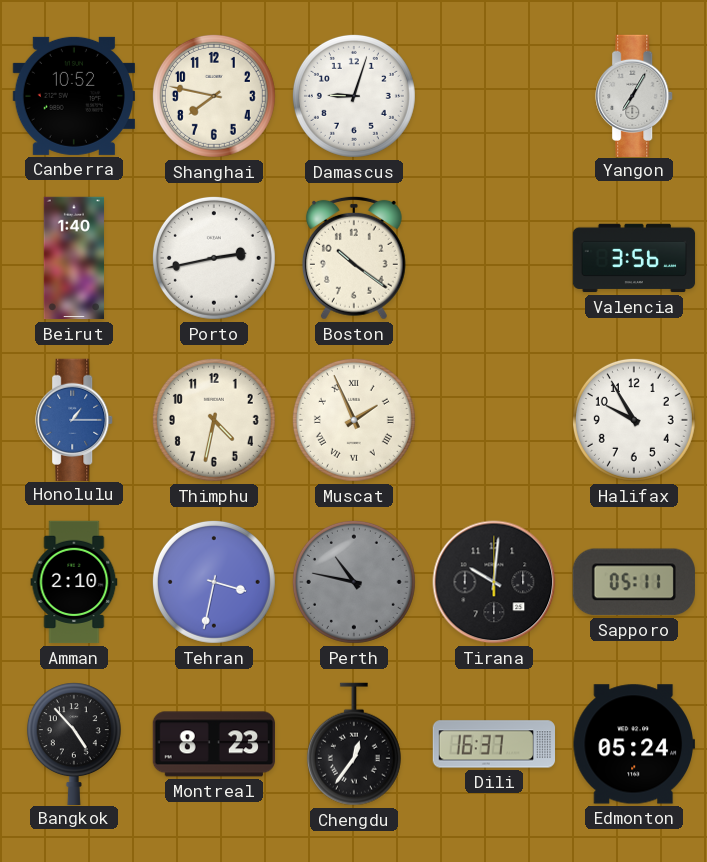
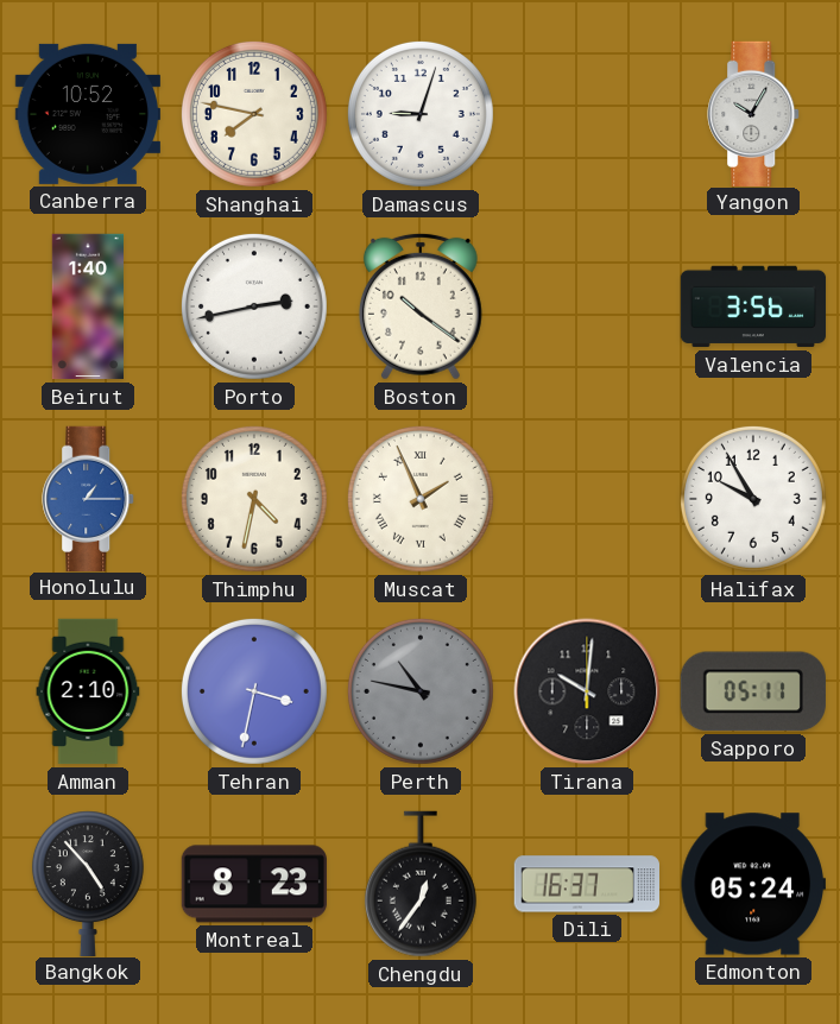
Yangon: 7:05 -> 10:05 (754, 113)
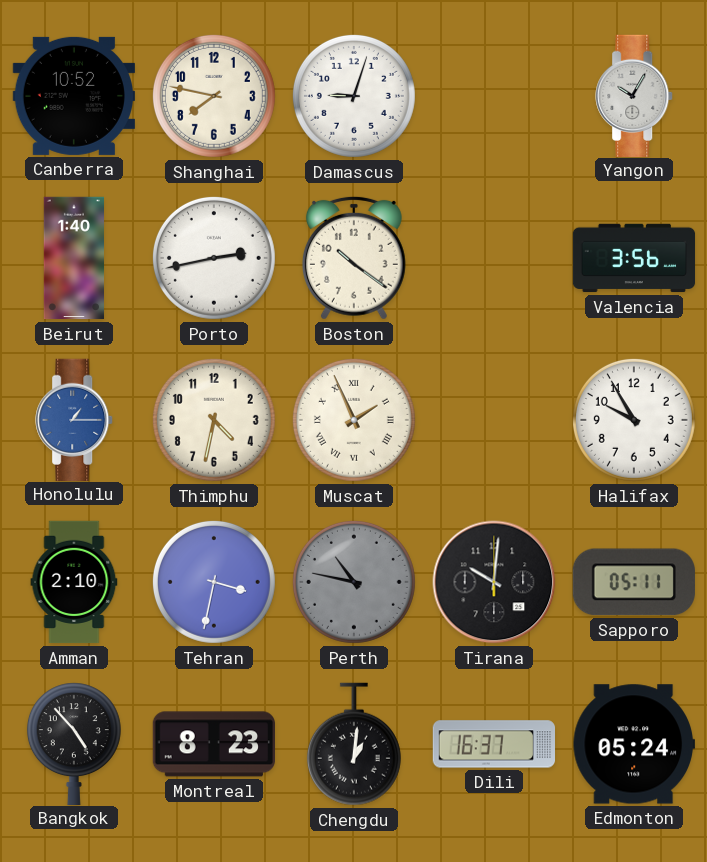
Chengdu: 12:36 -> 1:01 (354, 744)
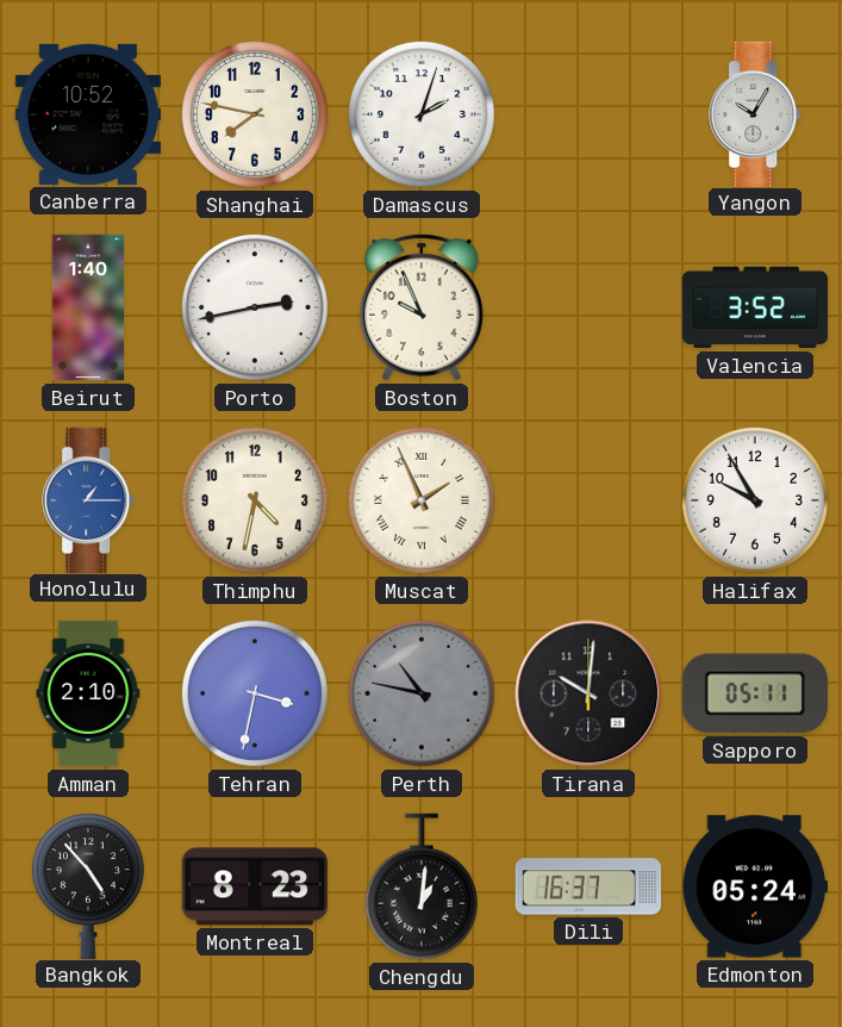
Damascus: 9:03 -> 2:03 (422, 114)
Boston: 10:21 -> 9:56 (422, 307)
Valencia: 3:56 -> 3:52 (755, 307)
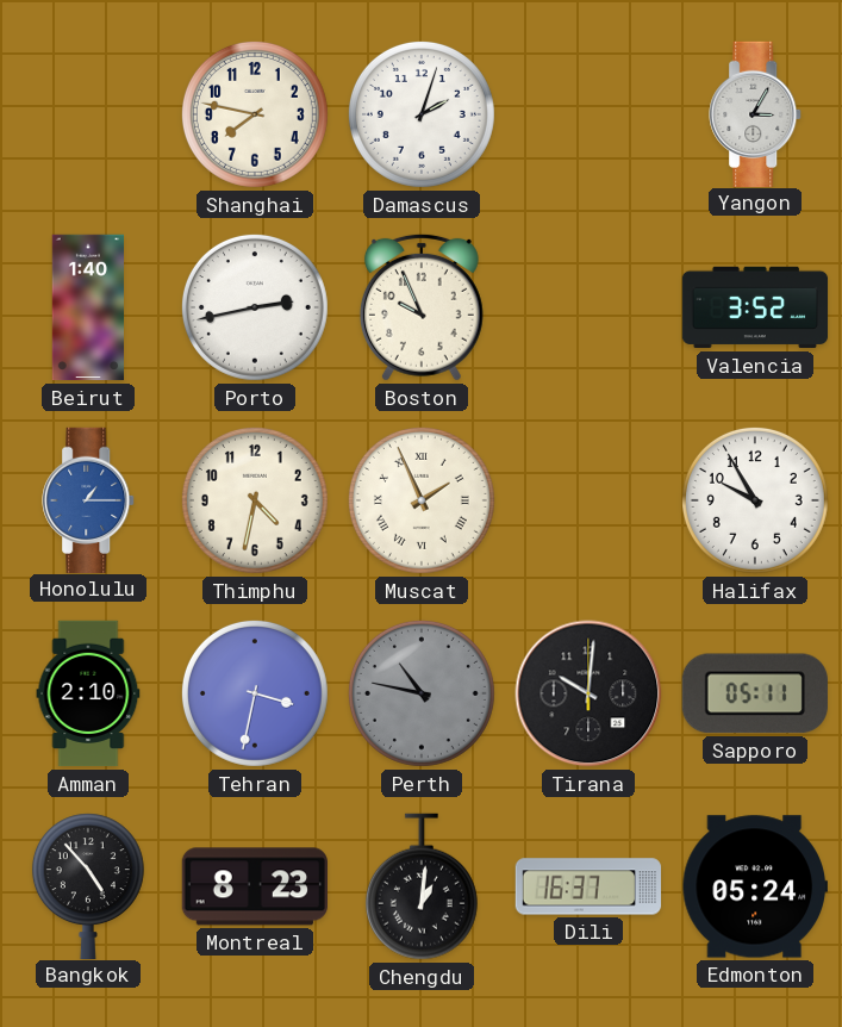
Canberra: 10:52 -> none (87, 114)
Yangon: 10:05 -> 3:05 (756, 113)
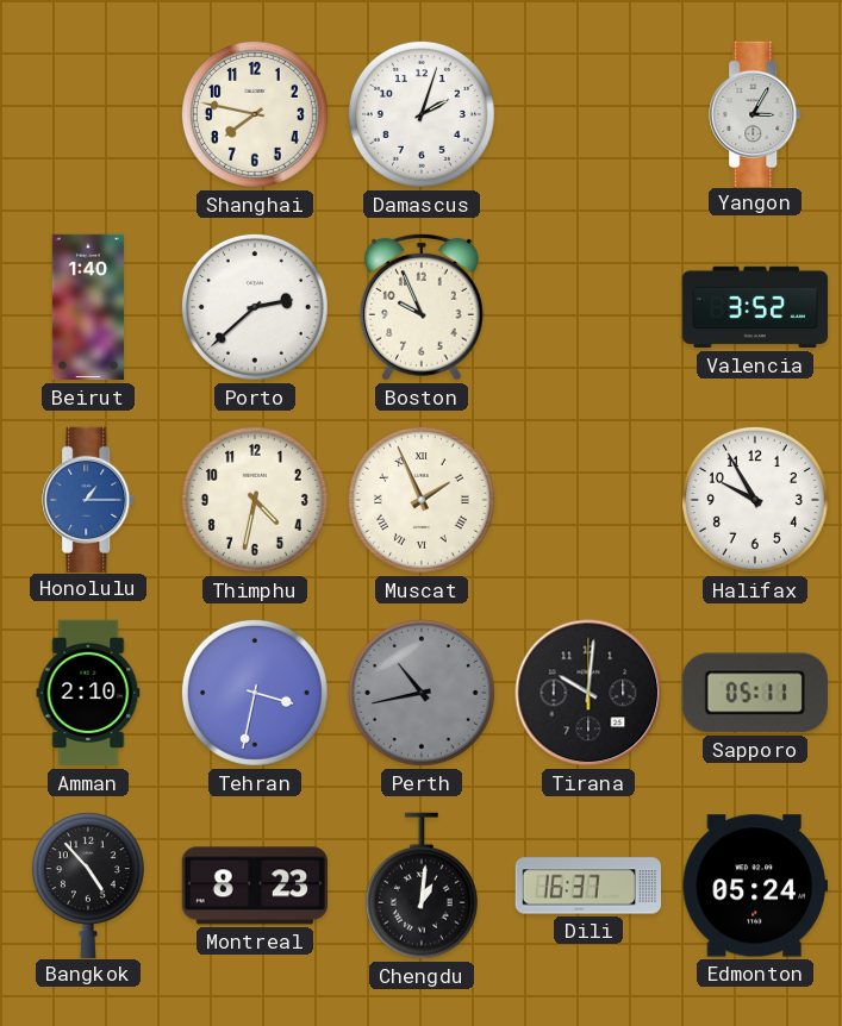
Porto: 2:43 -> 2:38 (255, 307)
Perth: 10:47 -> 10:43 (422, 693)
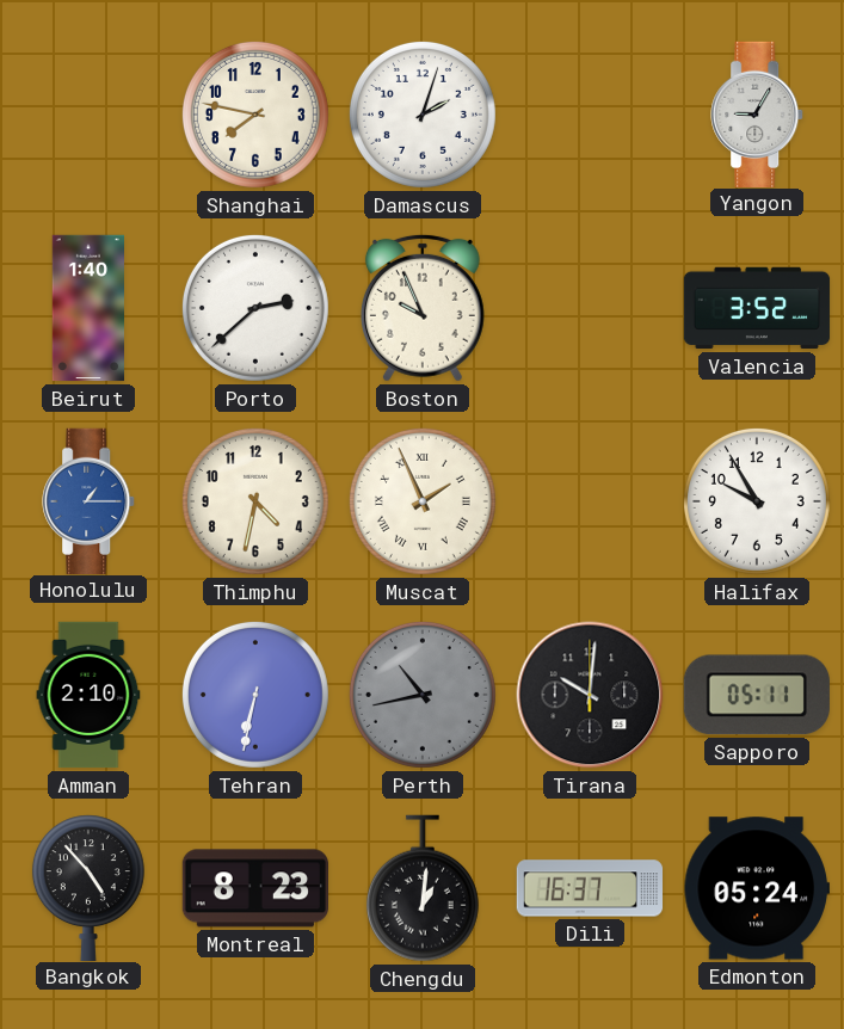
Yangon: 3:05 -> 9:05 (758, 113)
Tehran: 3:32 -> 6:32 (255, 695)
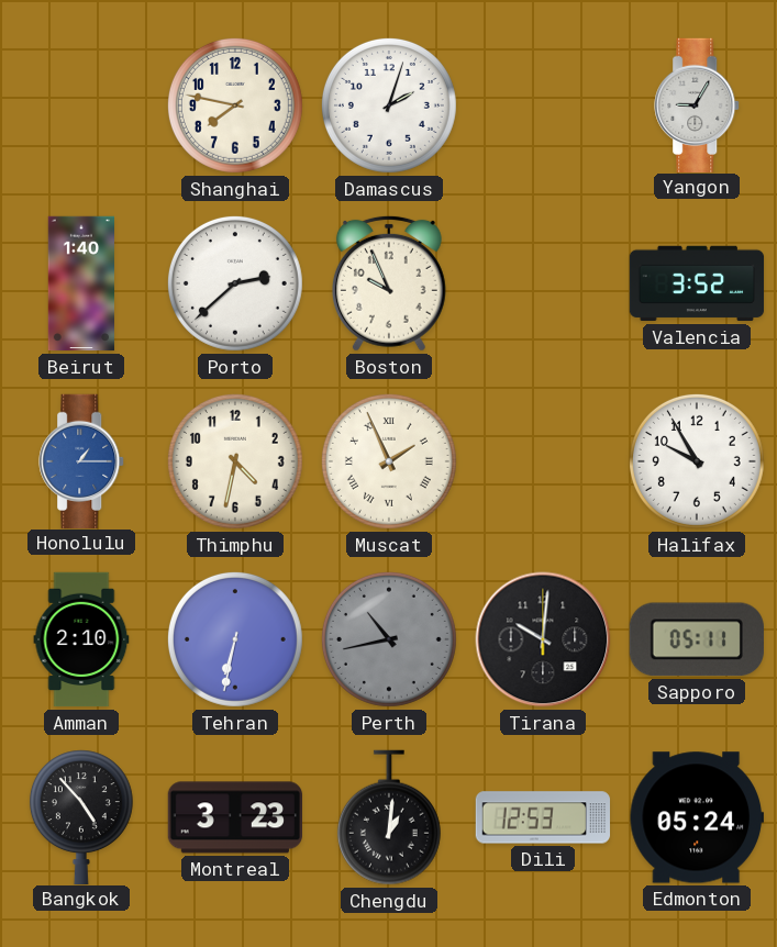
Montreal: 8:23 -> 3:23 (234, 817)
Dili: 16:37 -> 12:53 (543, 817)
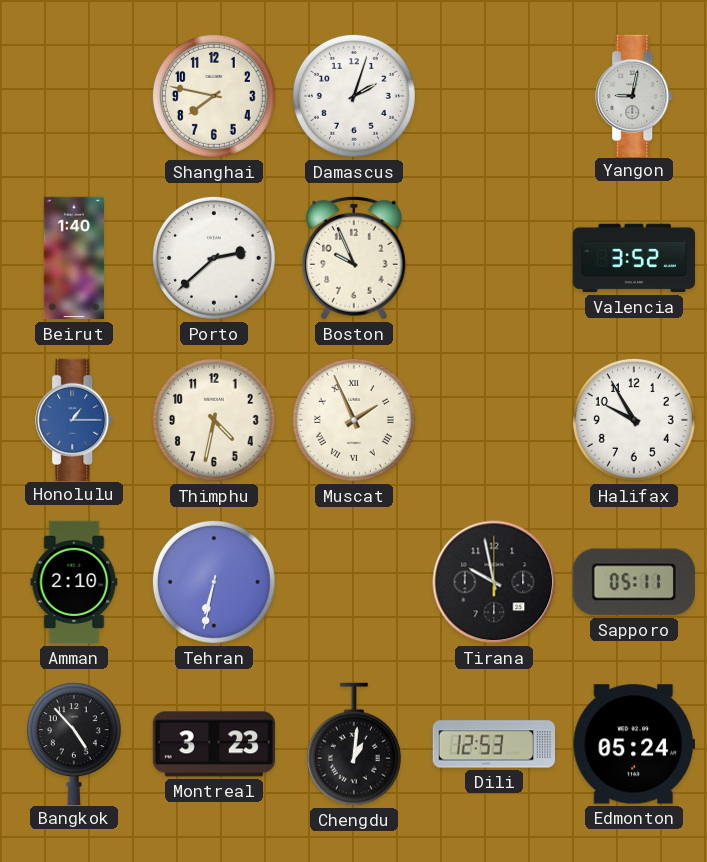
Yangon: 9:05 -> 9:02 (635, 95)
Perth: 10:43 -> none (389, 639)
Tirana: 10:01 -> 9:58 (494, 582)
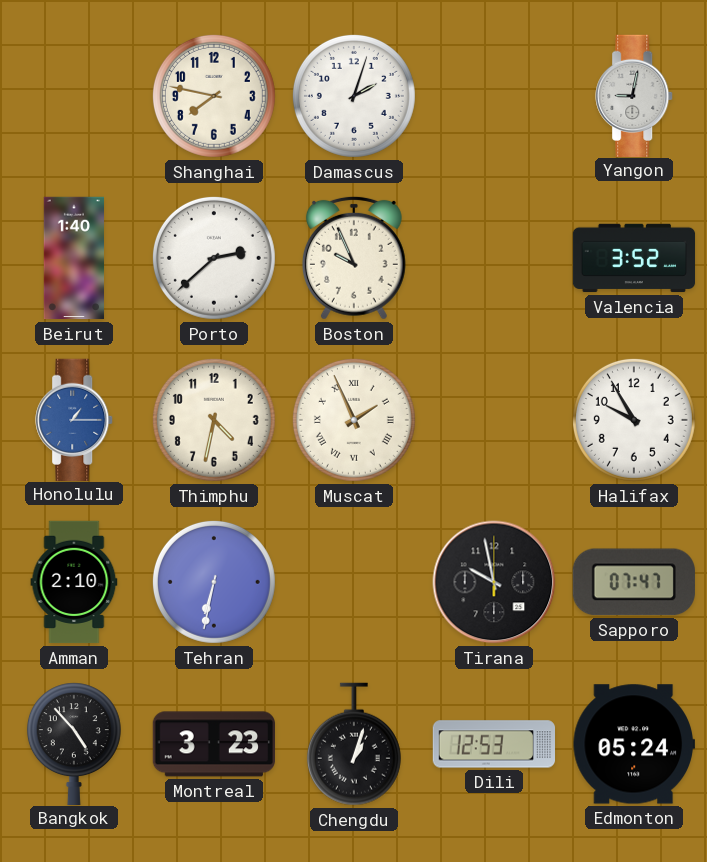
Sapporo: 05:11 -> 07:47 (634, 582)
Chengdu: 1:01 -> 1:03 (354, 744)
